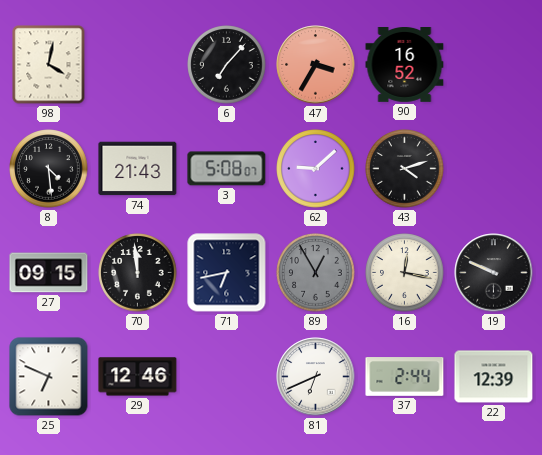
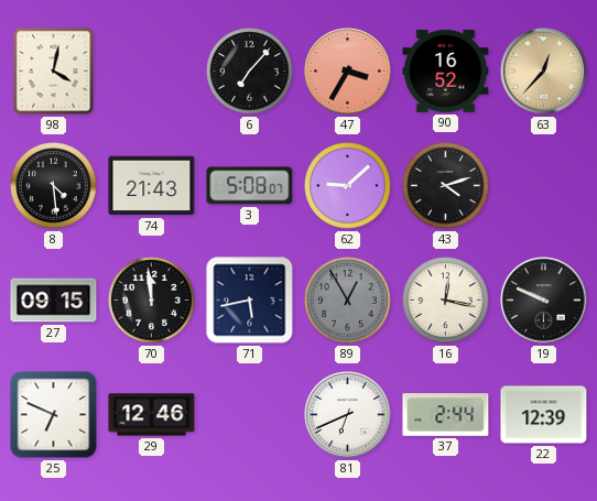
63: none -> 12:37 (544, 72)
71: 6:43 -> 5:43 (250, 301)
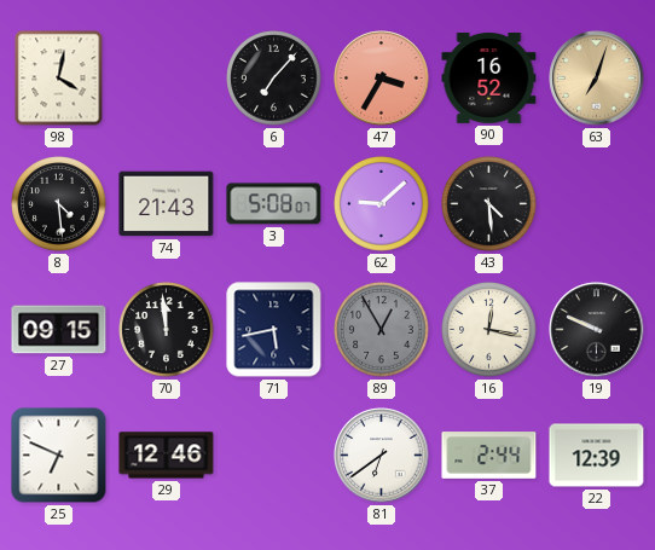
63: 12:37 -> 7:03 (597, 79)
43: 4:12 -> 4:29 (489, 204)
81: 6:41 -> 6:39 (382, 456)
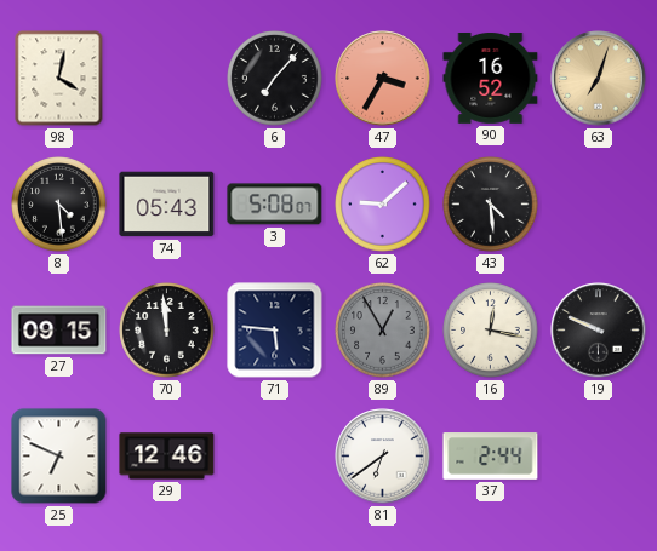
74: 21:43 -> 05:43 (167, 205)
71: 5:43 -> 5:46 (275, 331)
22: 12:39 -> none (597, 456)
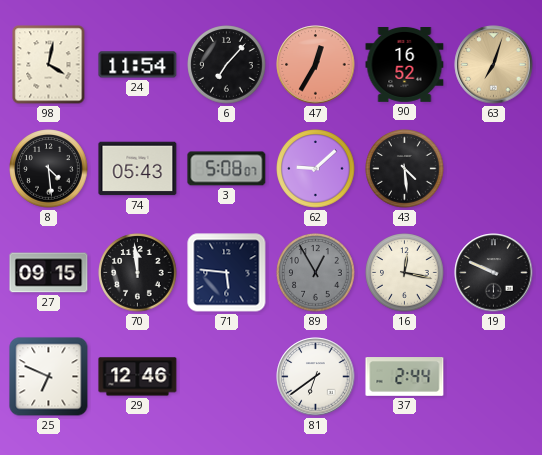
24: none -> 11:54 (138, 65)
47: 3:35 -> 12:35 (316, 65)
